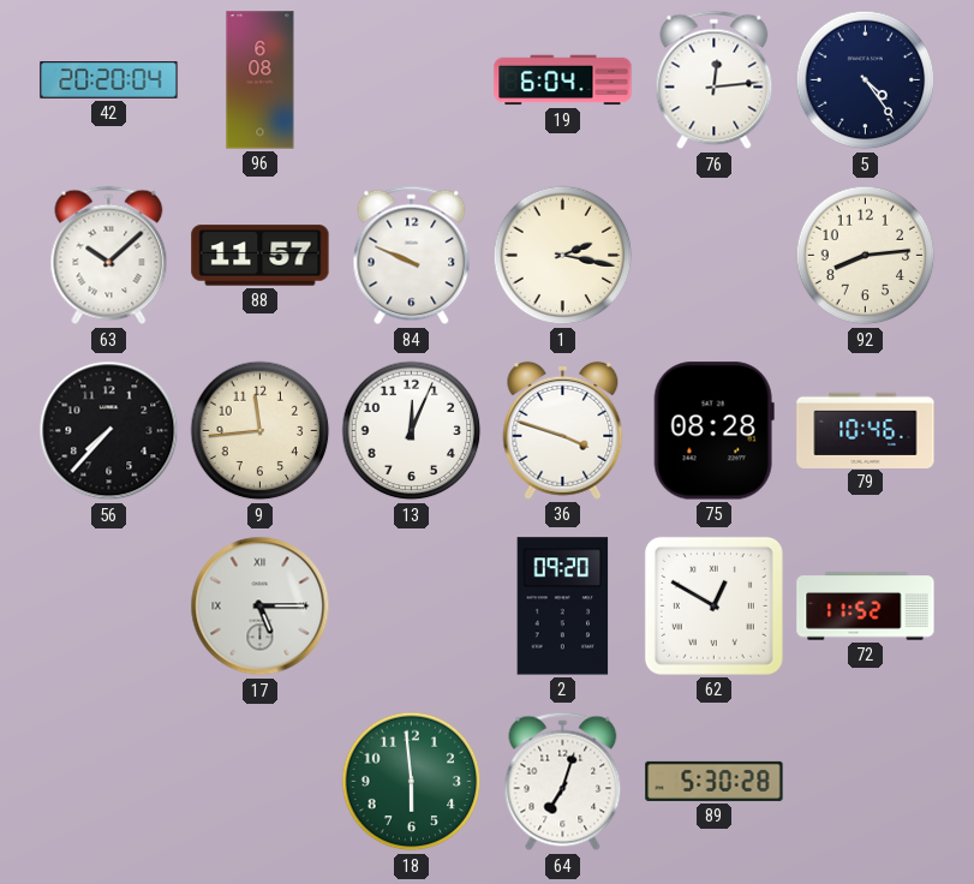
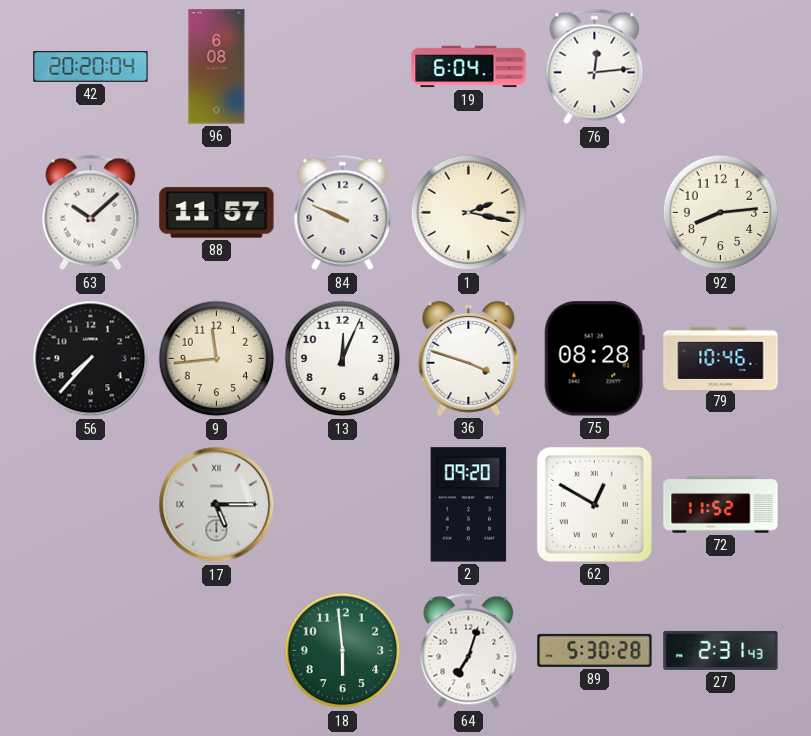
5: 4:24 -> none (866, 80)
27: none -> 2:31 (721, 650)
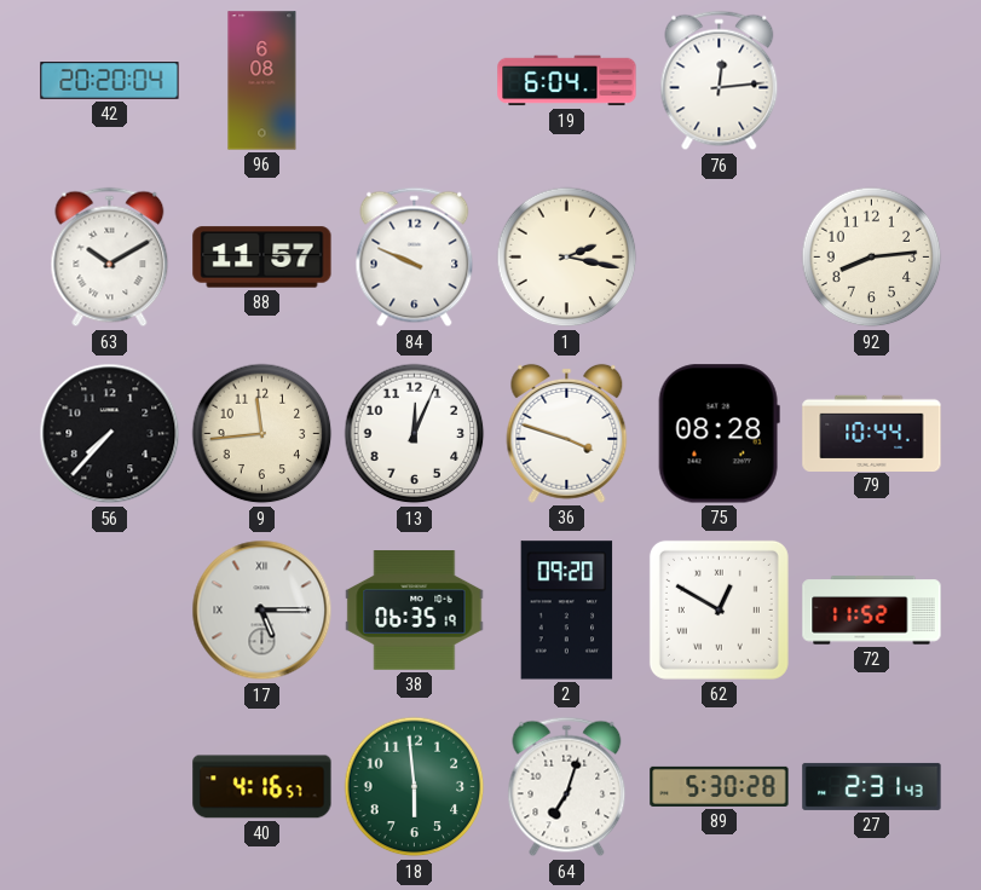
63: 10:08 -> 10:10 (110, 258)
79: 10:46 -> 10:44 (872, 433)
38: none -> 06:35 (415, 611)
40: none -> 4:16 (262, 787)
